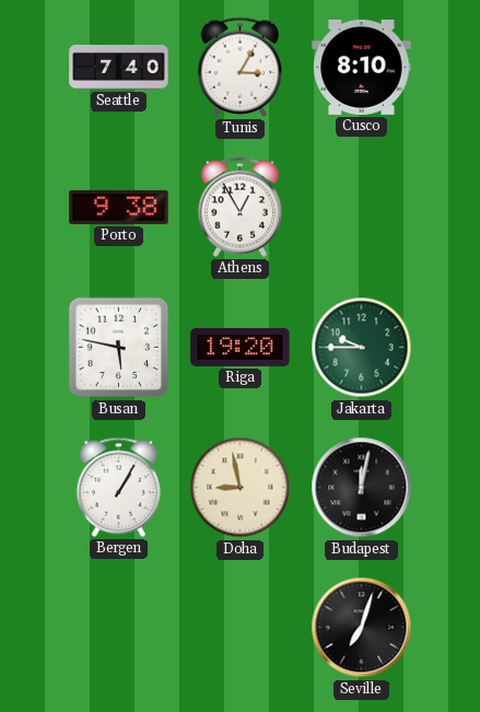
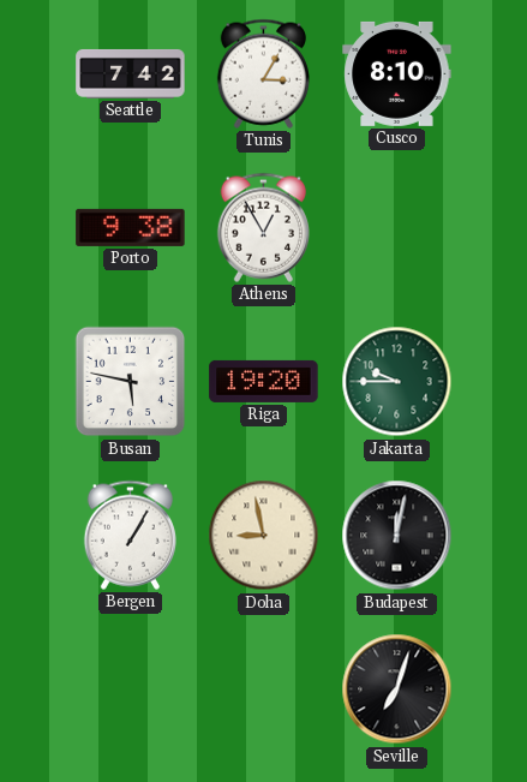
Seattle: 7:40 -> 7:42 (131, 73)
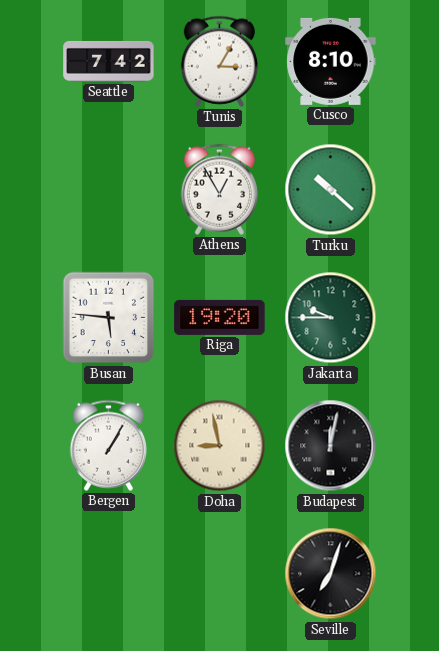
Porto: 9:38 -> none (131, 227)
Turku: none -> 10:22 (331, 190)
Busan: 5:47 -> 5:46 (109, 318)
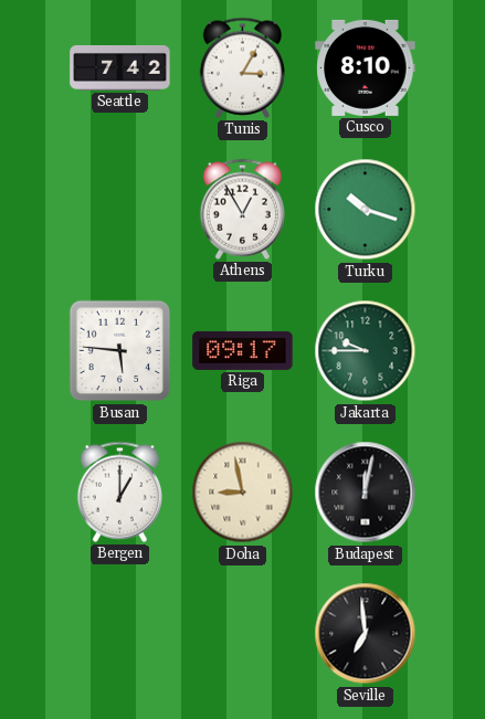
Turku: 10:22 -> 10:18 (366, 210)
Riga: 19:20 -> 09:17 (243, 350)
Bergen: 1:05 -> 1:00 (119, 491)
Seville: 7:03 -> 6:59 (366, 634)
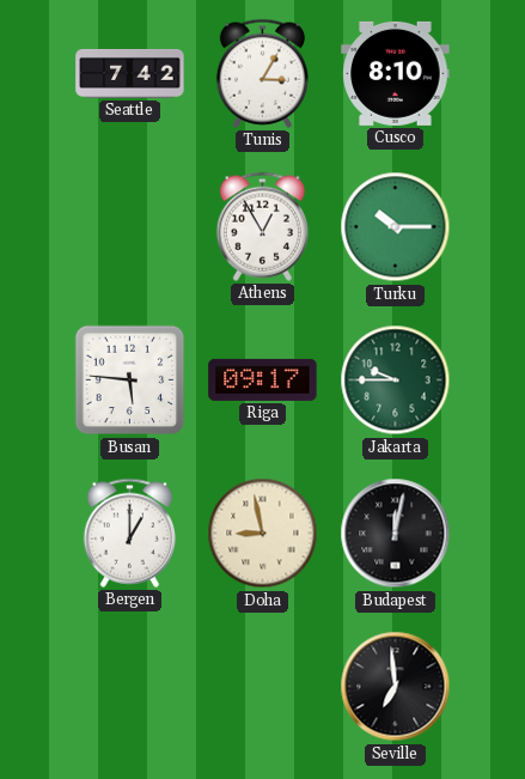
Turku: 10:18 -> 10:15 (396, 227)
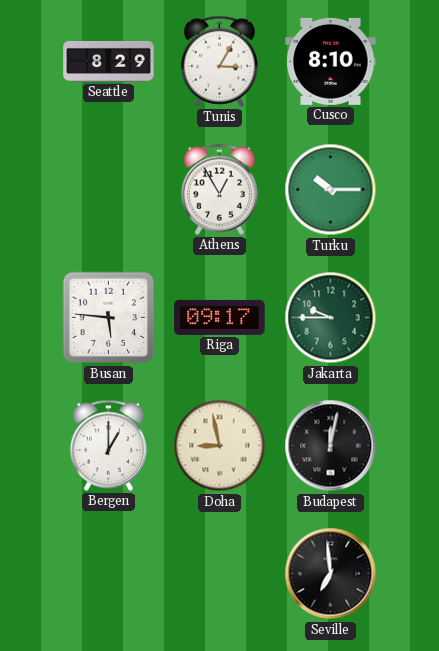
Seattle: 7:42 -> 8:29 (109, 61)
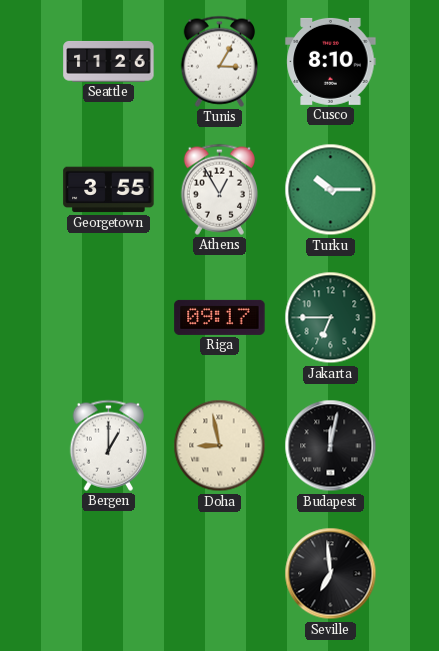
Seattle: 8:29 -> 11:26 (109, 61)
Georgetown: none -> 3:55 (109, 190)
Busan: 5:46 -> none (109, 318)
Jakarta: 9:45 -> 6:45 (331, 318)
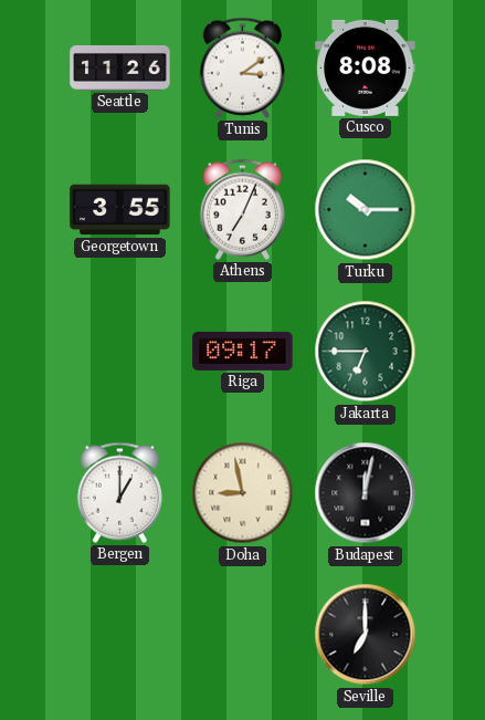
Tunis: 3:05 -> 3:09 (242, 67)
Cusco: 8:10 -> 8:08 (366, 67)
Athens: 12:55 -> 7:04 (242, 209)
Seville: 6:59 -> 7:00 (366, 635)
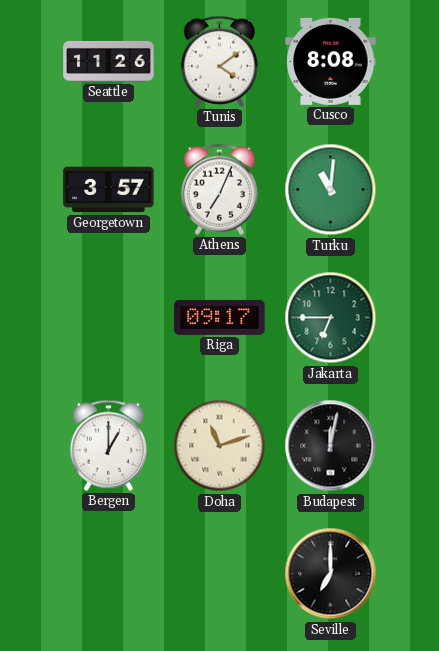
Tunis: 3:09 -> 4:09 (219, 61)
Georgetown: 3:55 -> 3:57 (109, 190)
Turku: 10:15 -> 11:01 (331, 190)
Doha: 8:58 -> 11:12 (220, 446)
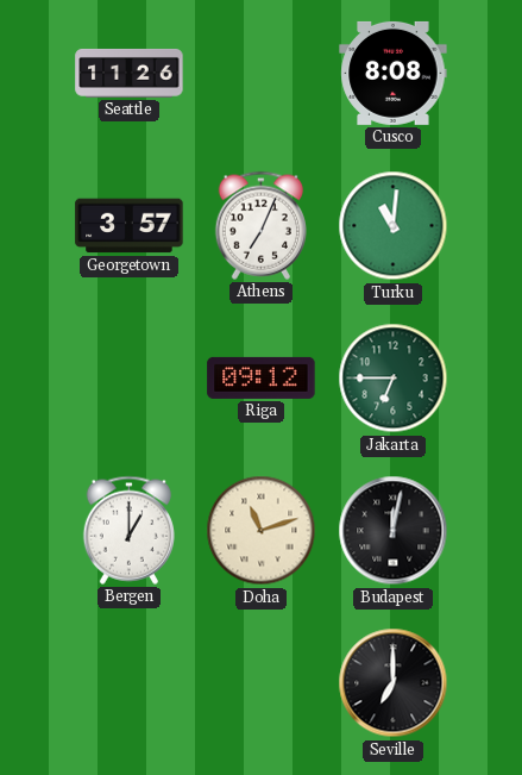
Tunis: 4:09 -> none (219, 61)
Riga: 09:17 -> 09:12 (262, 377)
